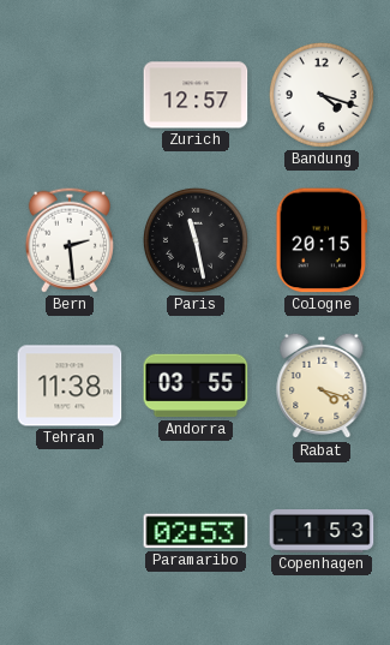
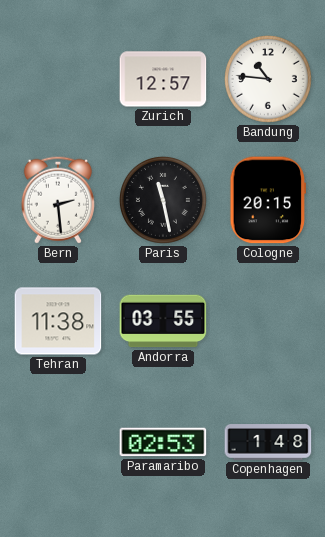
Bandung: 4:18 -> 10:46 (268, 79)
Rabat: 4:18 -> none (322, 386)
Copenhagen: 1:53 -> 1:48 (268, 442)
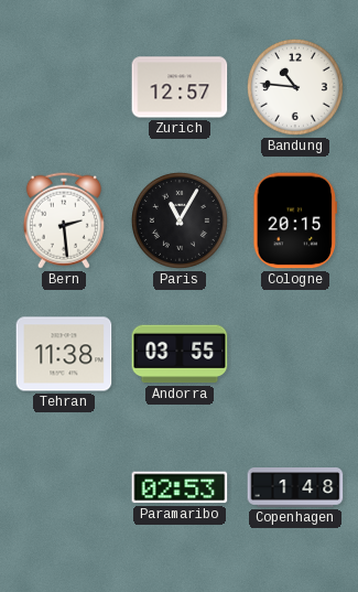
Paris: 11:28 -> 11:05 (180, 220)
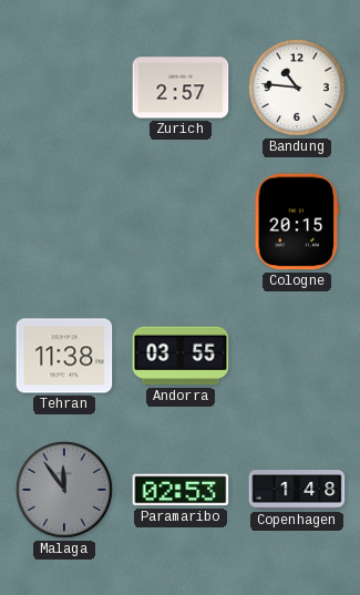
Zurich: 12:57 -> 2:57 (181, 88)
Bern: 2:29 -> none (64, 220)
Paris: 11:05 -> none (180, 220)
Malaga: none -> 11:54 (64, 490)
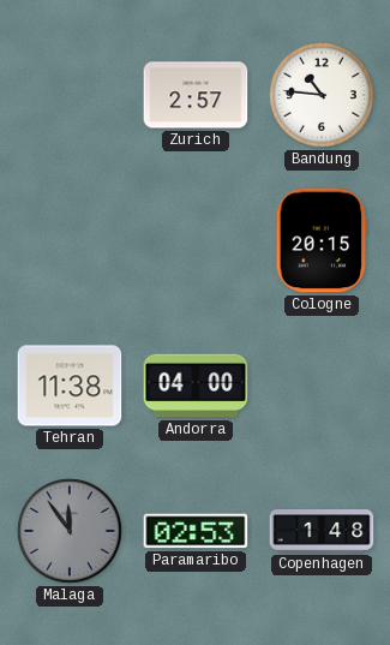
Andorra: 03:55 -> 04:00 (196, 386)
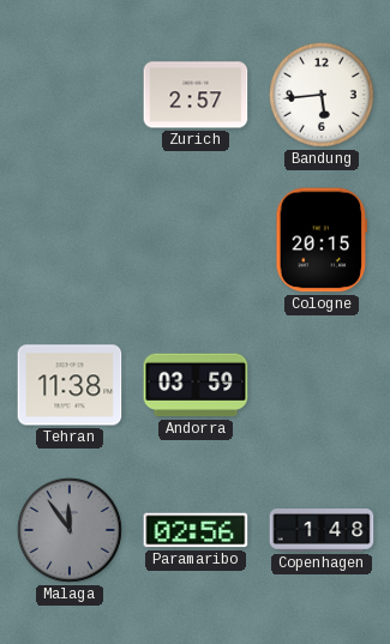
Bandung: 10:46 -> 5:44 (322, 95)
Andorra: 04:00 -> 03:59 (196, 385)
Paramaribo: 02:53 -> 02:56 (196, 530)
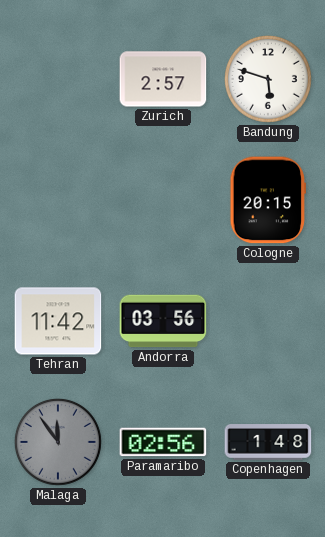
Bandung: 5:44 -> 5:48 (268, 79)
Tehran: 11:38 -> 11:42 (58, 321)
Andorra: 03:59 -> 03:56 (163, 321)
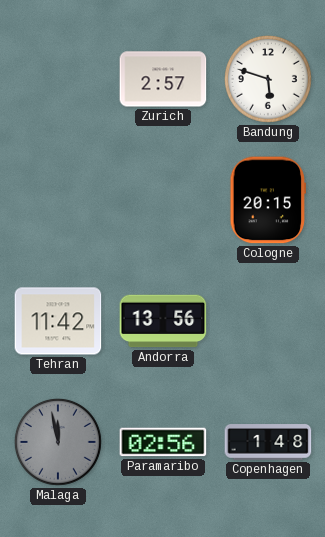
Andorra: 03:56 -> 13:56 (163, 321)
Malaga: 11:54 -> 11:58 (58, 442)
